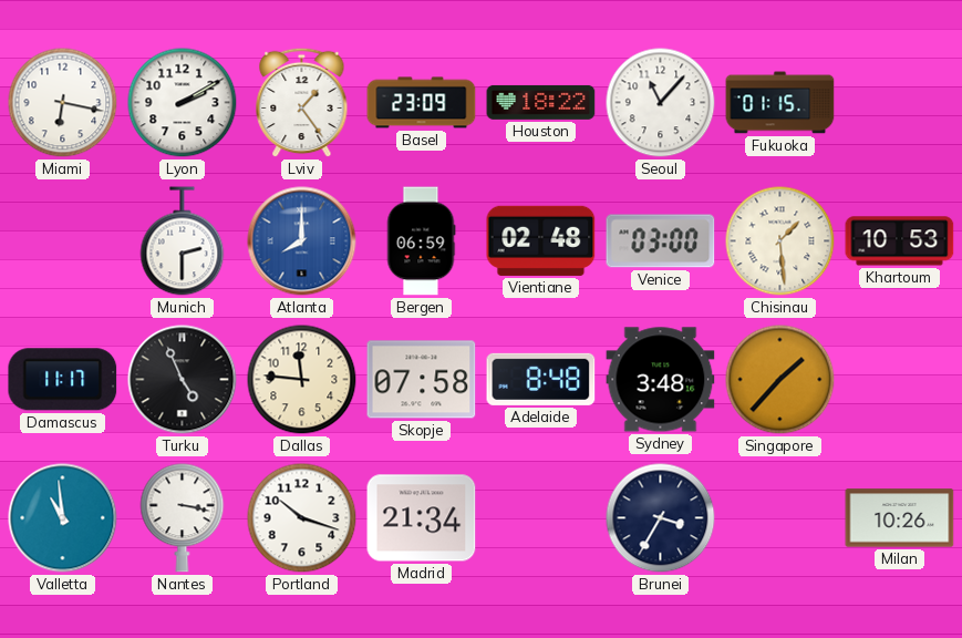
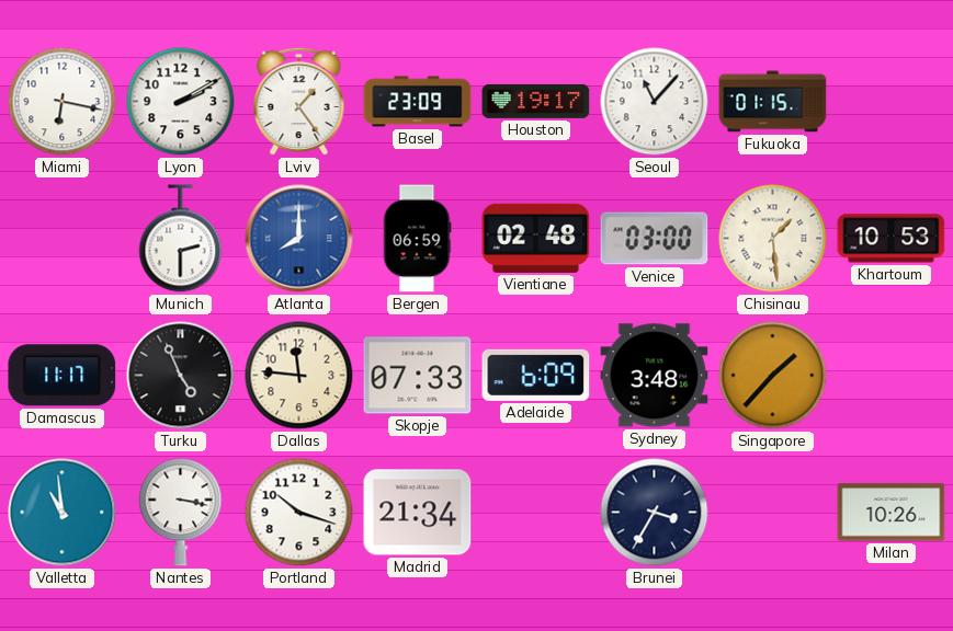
Houston: 18:22 -> 19:17 (536, 101)
Skopje: 07:58 -> 07:33 (418, 376)
Adelaide: 8:48 -> 6:09 (536, 375)
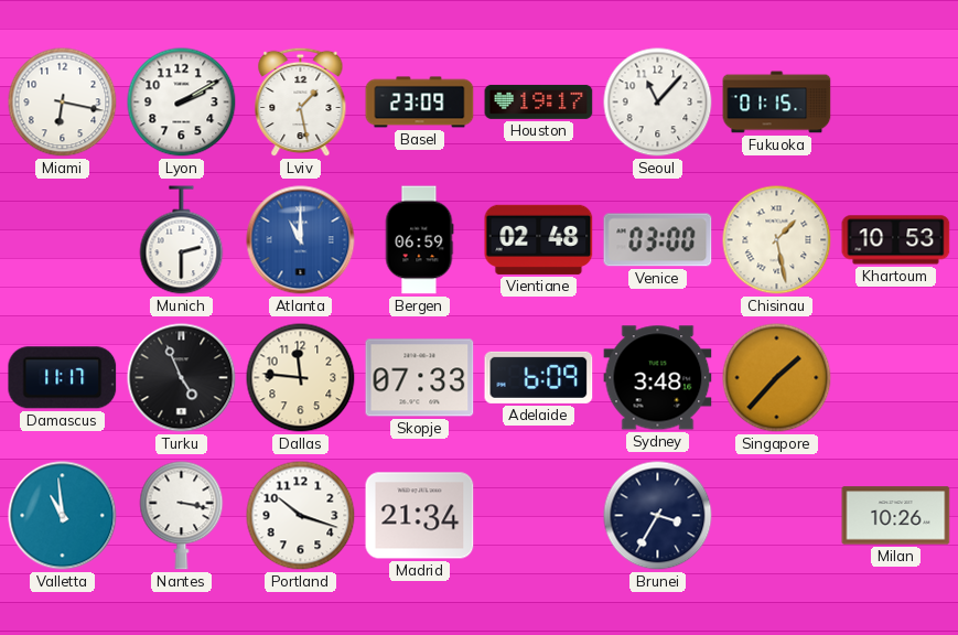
Lviv: 1:24 -> 1:28 (301, 103)
Atlanta: 8:00 -> 11:00 (301, 240)
Chisinau: 1:29 -> 1:28 (777, 240)
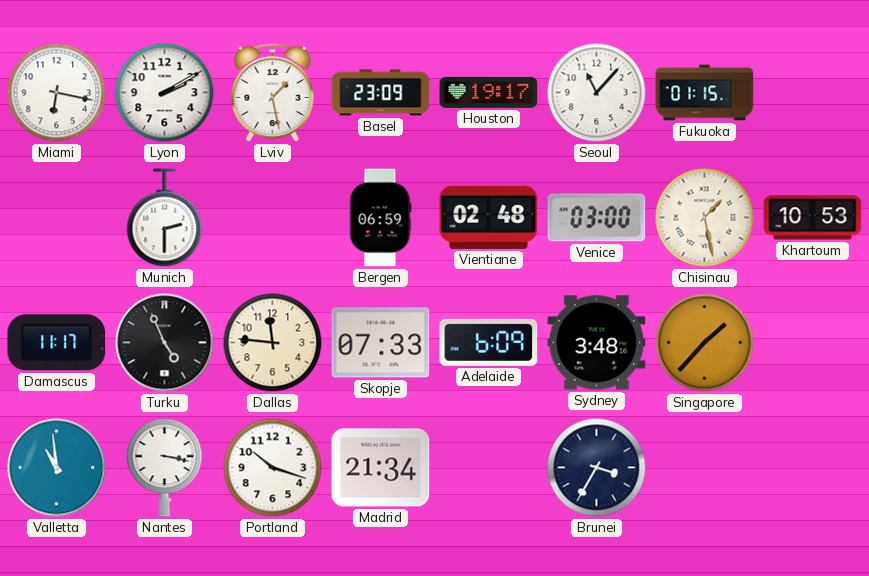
Atlanta: 11:00 -> none (301, 240)
Milan: 10:26 -> none (896, 516)
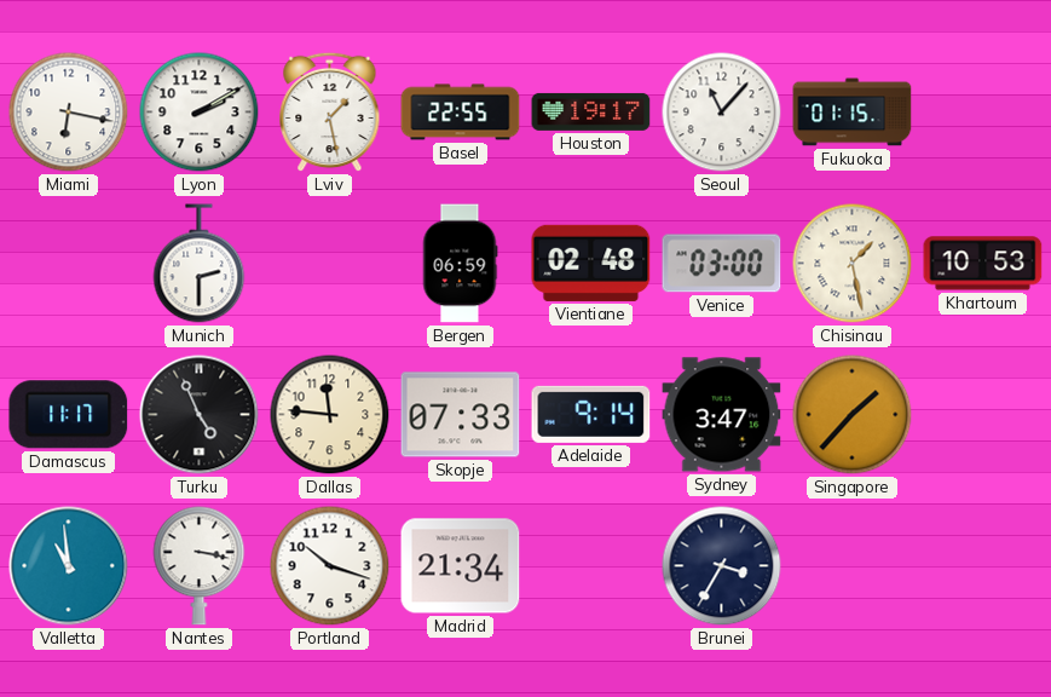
Basel: 23:09 -> 22:55 (461, 113)
Adelaide: 6:09 -> 9:14 (591, 414)
Sydney: 3:48 -> 3:47 (722, 415)
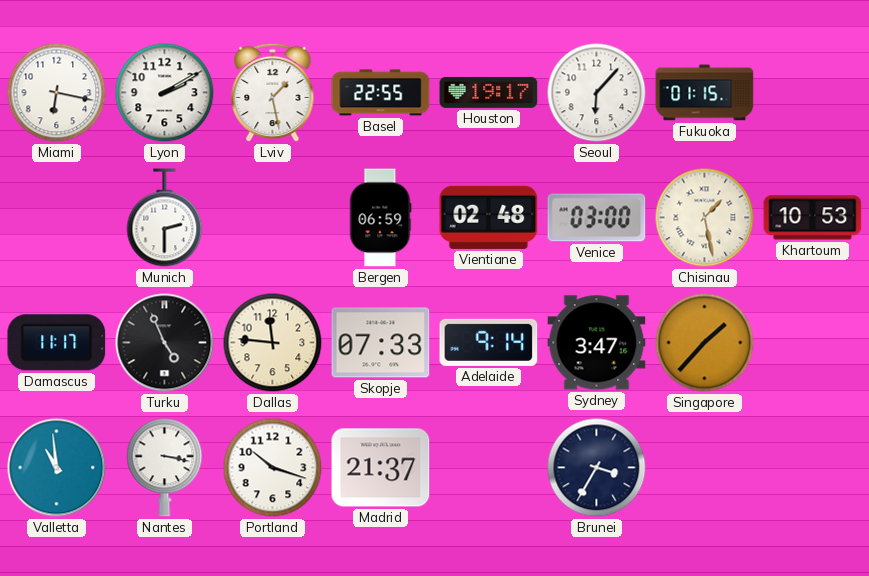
Seoul: 11:07 -> 6:07 (597, 93)
Madrid: 21:34 -> 21:37 (381, 468)
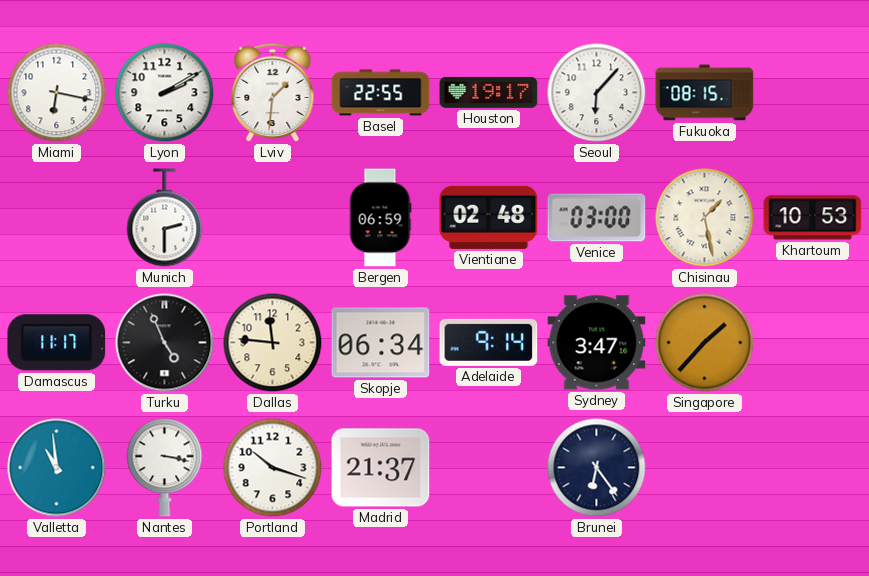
Lviv: 1:28 -> 1:31 (273, 93)
Fukuoka: 01:15 -> 08:15 (705, 93)
Skopje: 07:33 -> 06:34 (381, 343)
Brunei: 3:35 -> 6:24 (597, 468)
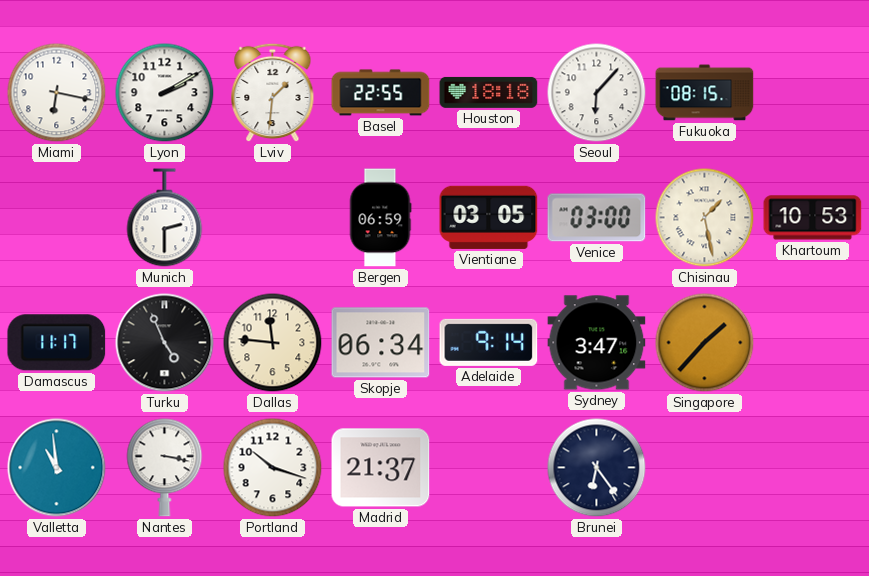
Houston: 19:17 -> 18:18 (489, 92)
Vientiane: 02:48 -> 03:05 (489, 217)
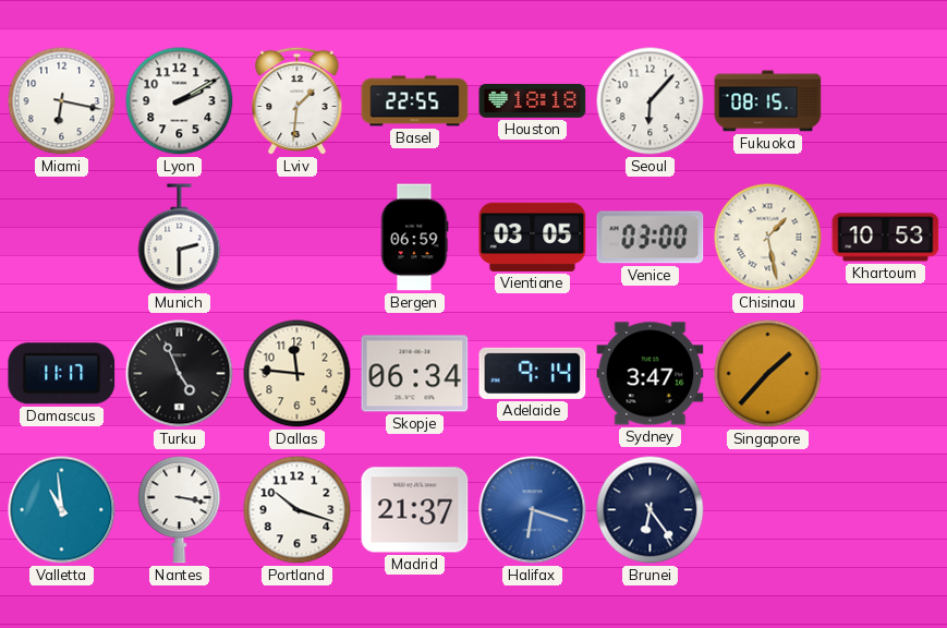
Halifax: none -> 6:18 (533, 510)
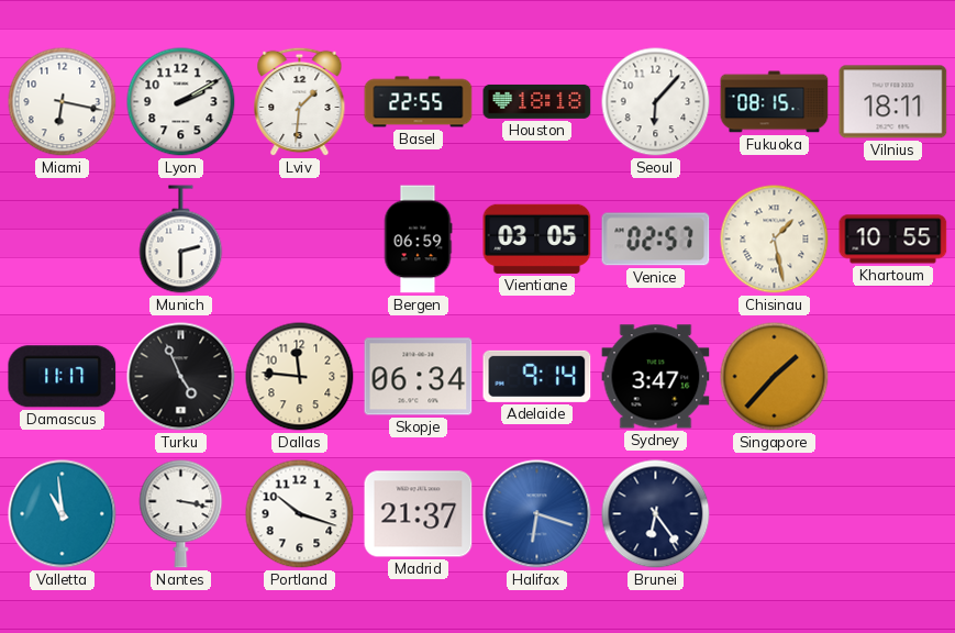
Vilnius: none -> 18:11 (893, 102)
Venice: 03:00 -> 02:57 (656, 240)
Khartoum: 10:53 -> 10:55 (893, 240)
